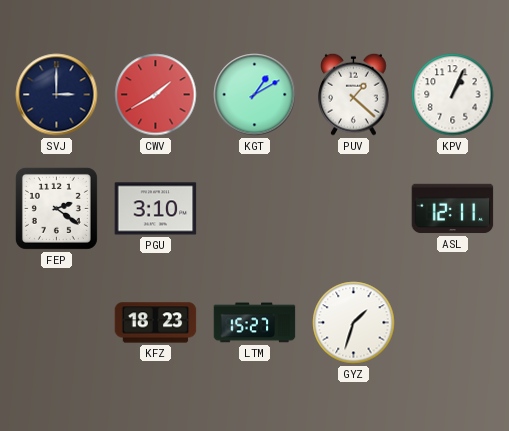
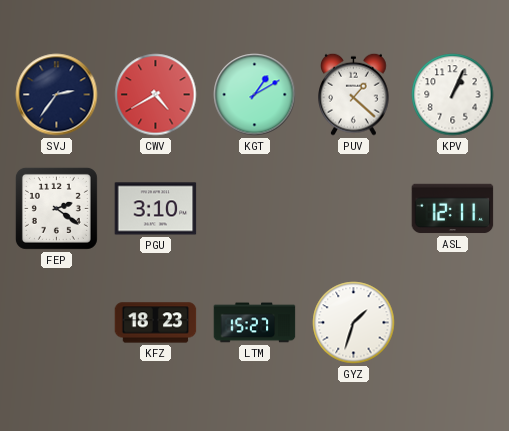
SVJ: 3:00 -> 2:36 (57, 95)
CWV: 1:40 -> 4:40 (156, 95)
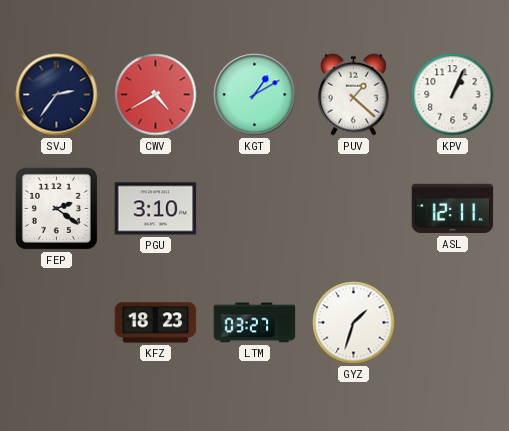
LTM: 15:27 -> 03:27 (255, 323)
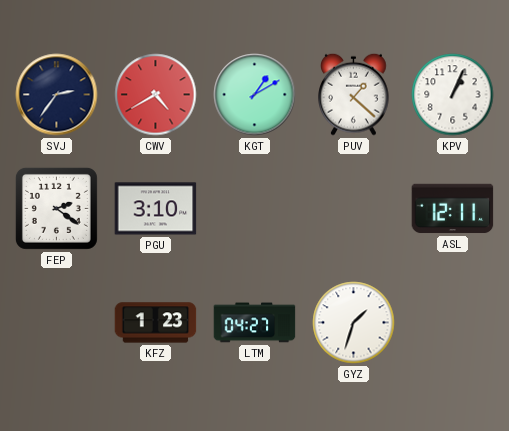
KFZ: 18:23 -> 1:23 (156, 323)
LTM: 03:27 -> 04:27 (255, 323)
